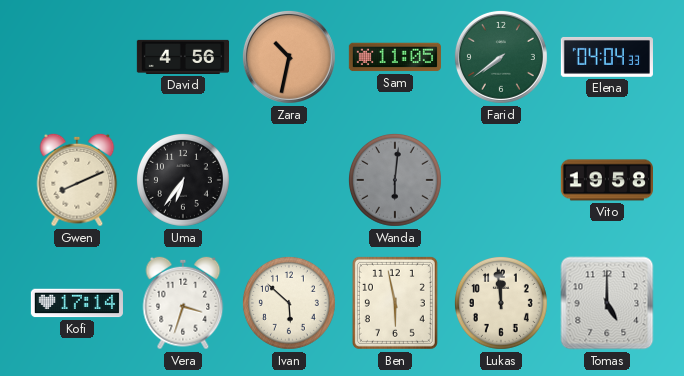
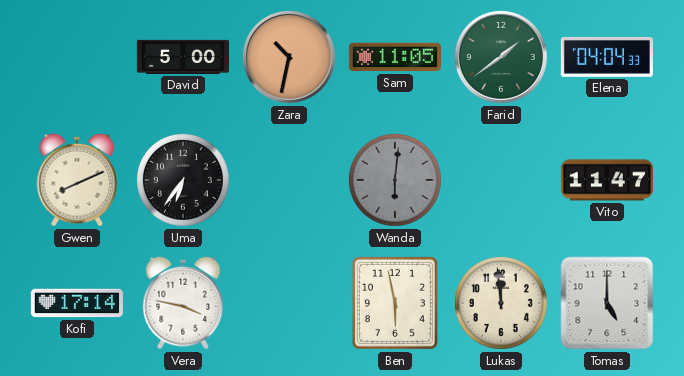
David: 4:56 -> 5:00 (182, 57)
Farid: 7:39 -> 1:39 (501, 57)
Vito: 19:58 -> 11:47 (606, 180)
Vera: 3:33 -> 3:47 (183, 303)
Ivan: 5:52 -> none (289, 303)
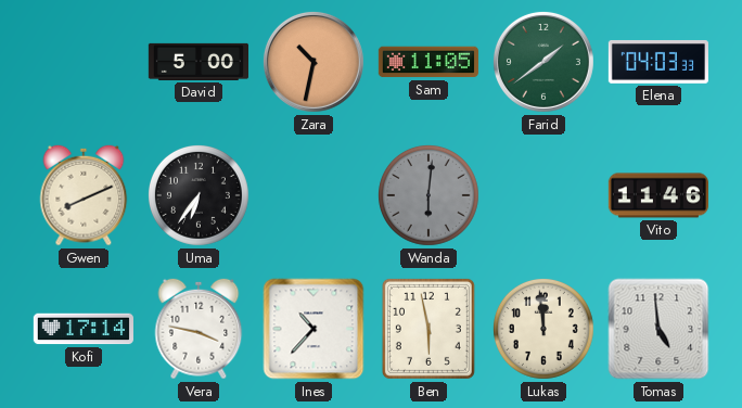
Elena: 04:04 -> 04:03 (658, 62)
Vito: 11:47 -> 11:46 (657, 195)
Ines: none -> 10:37 (314, 329)
Tomas: 5:00 -> 4:59 (658, 329)
